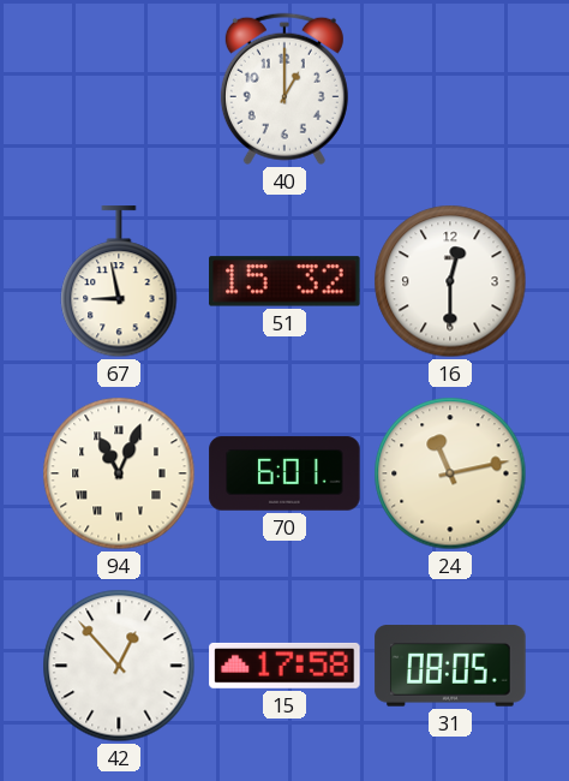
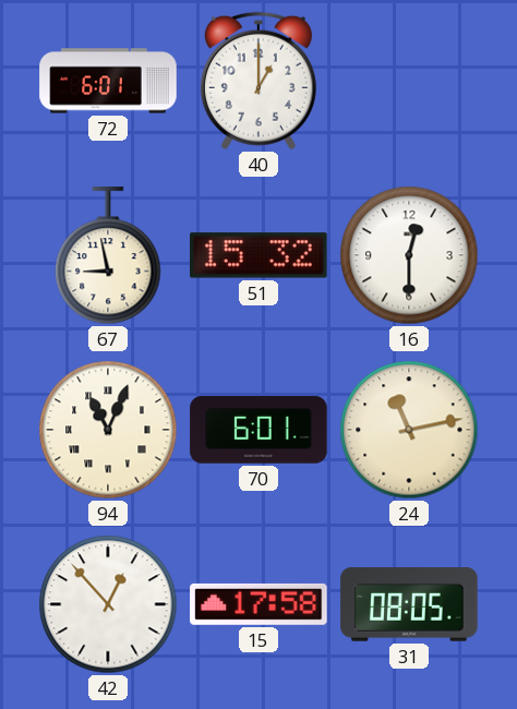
72: none -> 6:01 (108, 81)
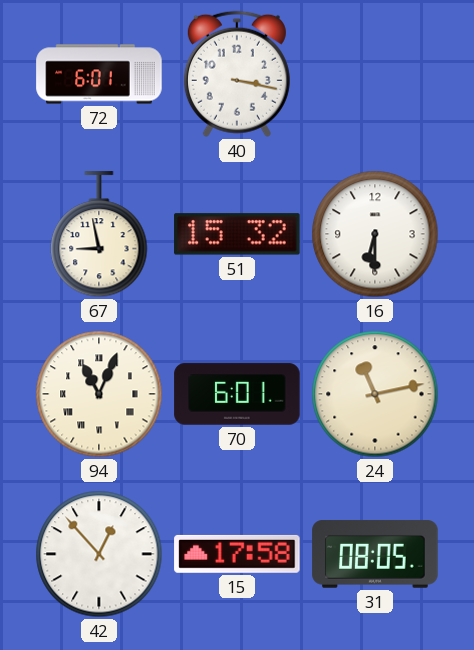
40: 1:00 -> 3:17 (237, 74)
16: 12:30 -> 6:30 (375, 234)
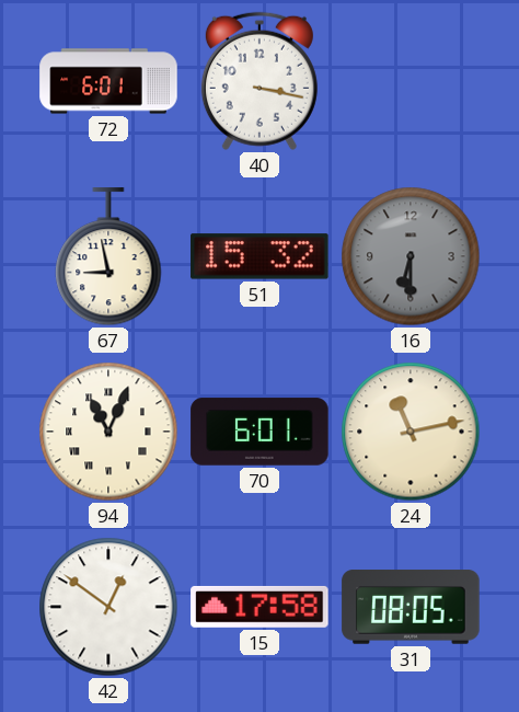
16 dial: white -> grey (411, 256)
42: 12:53 -> 12:51 (108, 607)
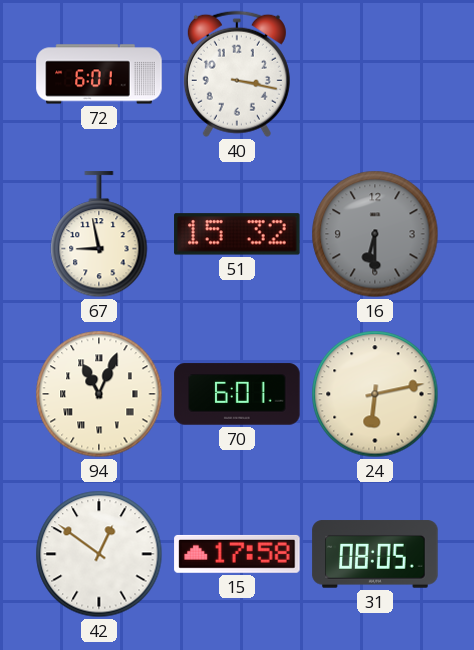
24: 11:13 -> 6:13 (375, 394)
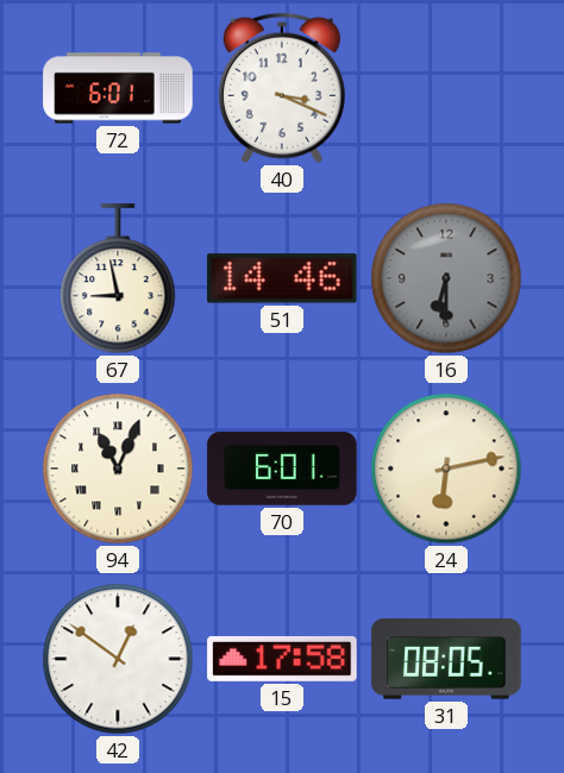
40: 3:17 -> 3:19 (282, 88)
51: 15:32 -> 14:46 (282, 278)
